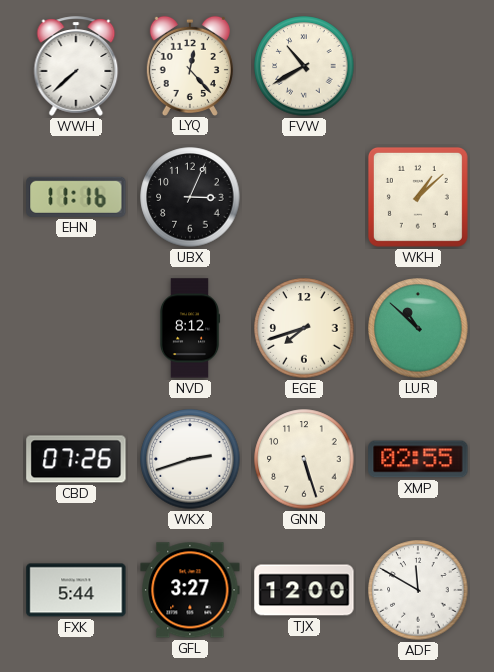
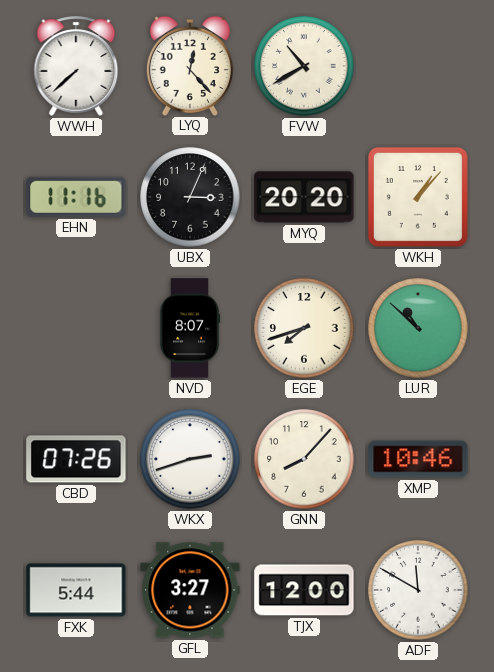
MYQ: none -> 20:20 (304, 197)
WKH: 1:08 -> 1:07 (418, 197)
NVD: 8:12 -> 8:07 (190, 328)
GNN: 5:27 -> 8:07 (304, 459)
XMP: 02:55 -> 10:46 (418, 459)
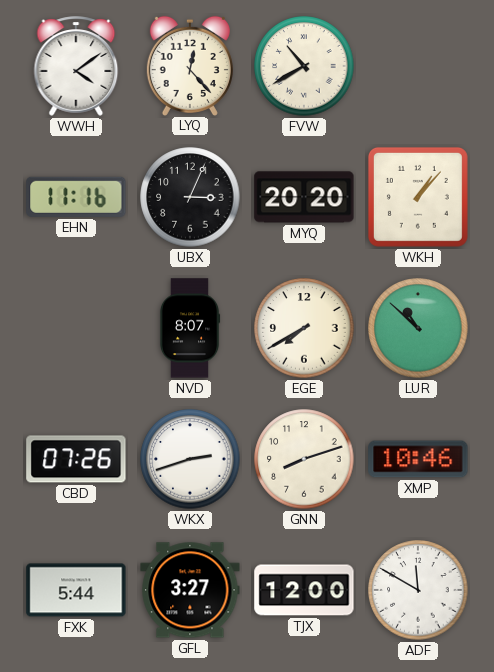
WWH: 7:38 -> 4:09 (76, 66)
EGE: 7:42 -> 7:40 (304, 328)
GNN: 8:07 -> 8:12 (304, 459)
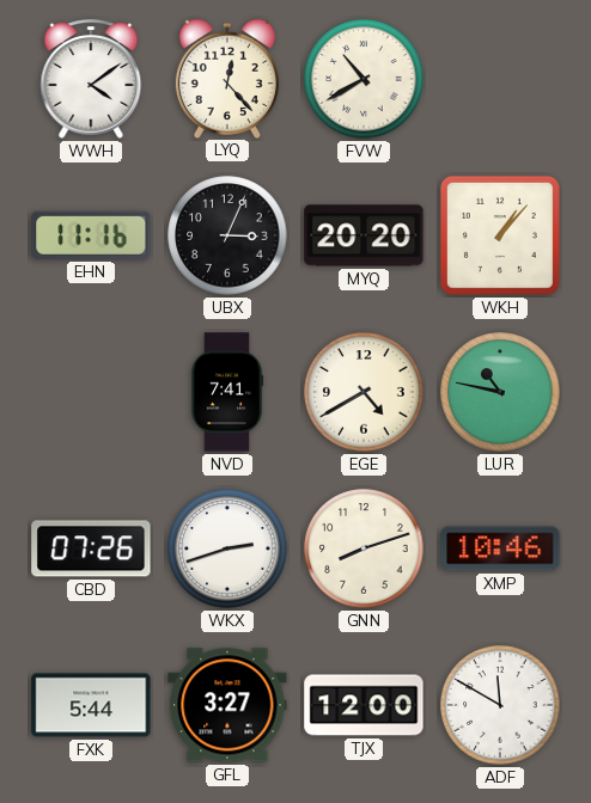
NVD: 8:07 -> 7:41 (227, 392)
EGE: 7:40 -> 4:40 (364, 392)
LUR: 10:52 -> 10:47 (500, 392)
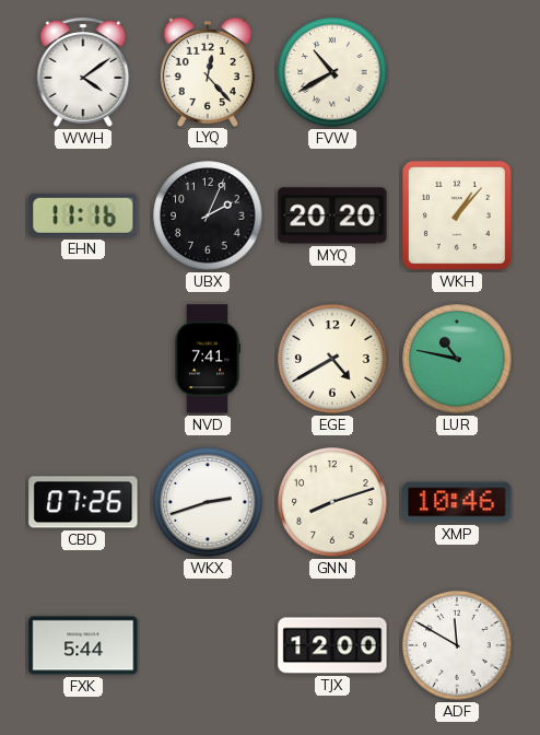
UBX: 3:04 -> 2:04 (208, 215)
GFL: 3:27 -> none (227, 705)
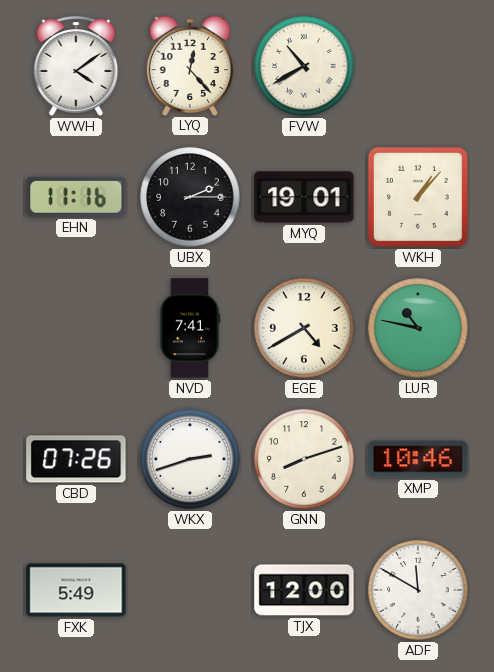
UBX: 2:04 -> 2:15 (190, 197)
MYQ: 20:20 -> 19:01 (304, 197)
FXK: 5:44 -> 5:49 (76, 590)
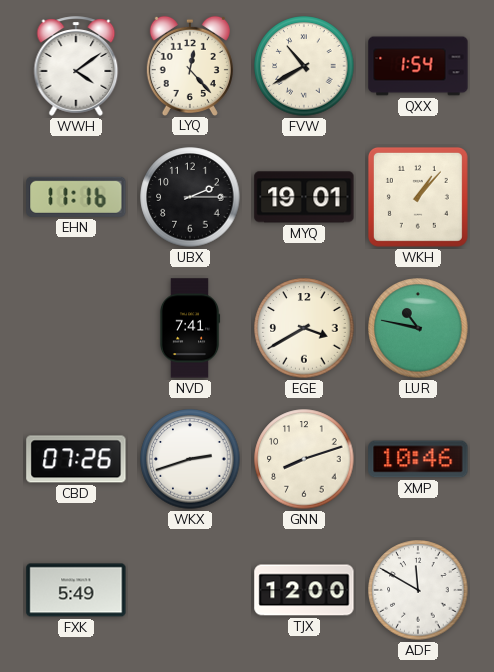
QXX: none -> 1:54 (418, 66)
EGE: 4:40 -> 3:40 (304, 328)
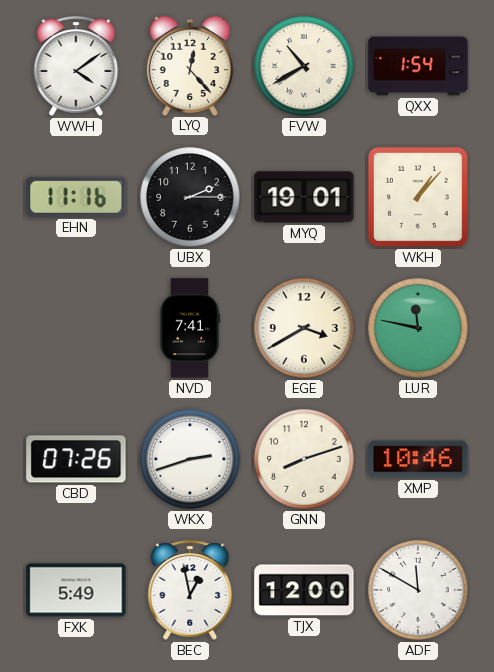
LUR: 10:47 -> 11:47 (418, 328)
BEC: none -> 12:58 (190, 590)
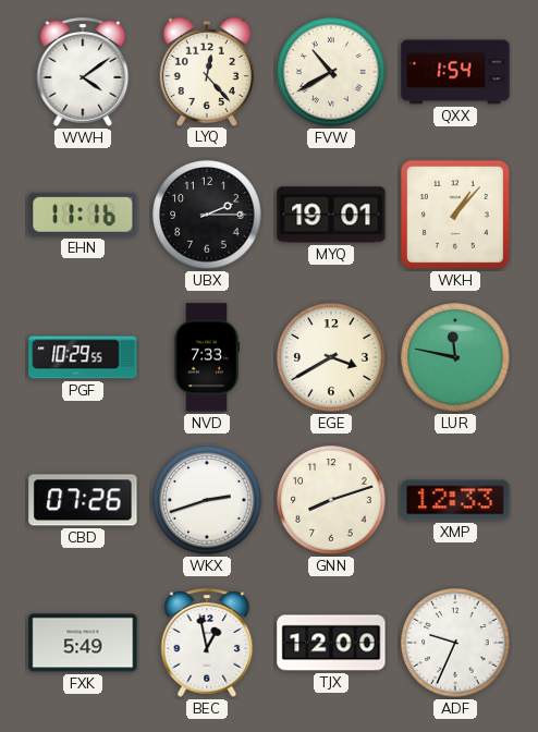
PGF: none -> 10:29 (83, 357)
NVD: 7:41 -> 7:33 (207, 357)
XMP: 10:46 -> 12:33 (455, 500)
ADF: 11:50 -> 9:34 (455, 643)
